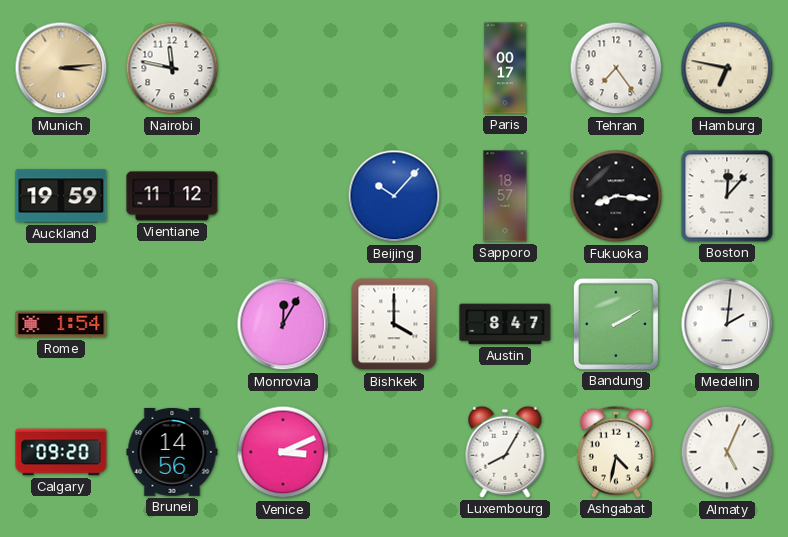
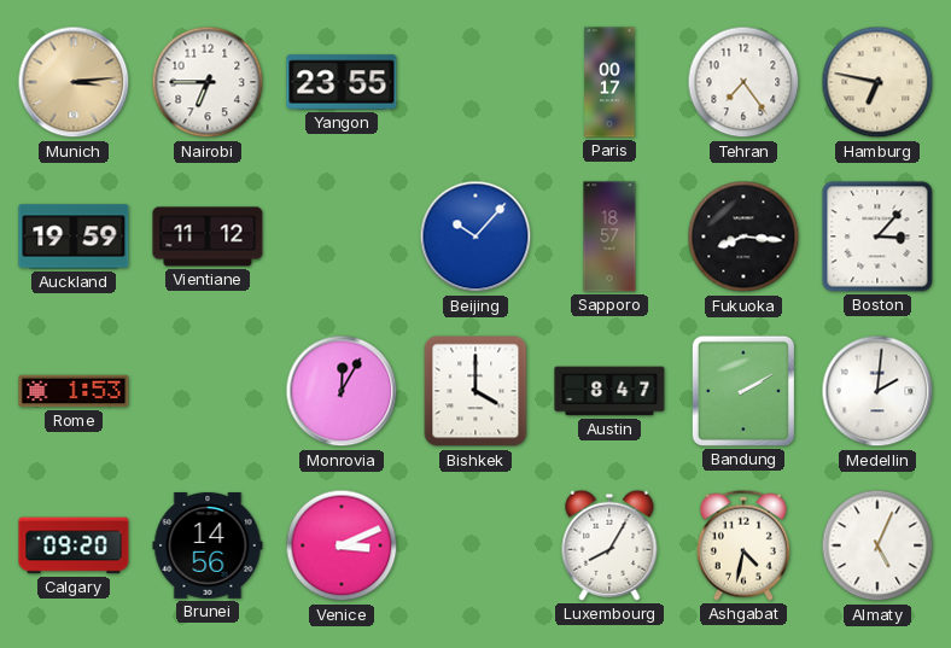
Nairobi: 11:47 -> 6:45 (208, 82)
Yangon: none -> 23:55 (342, 82)
Boston: 12:07 -> 3:07 (877, 237)
Rome: 1:54 -> 1:53 (74, 391)
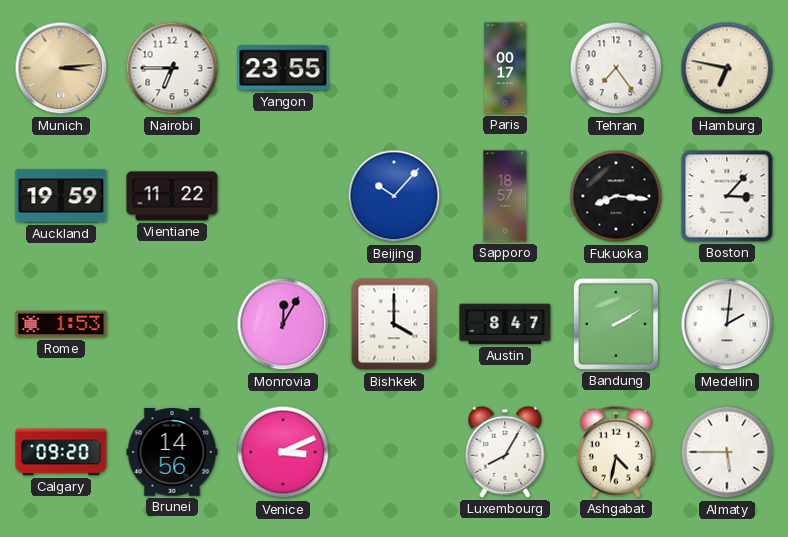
Vientiane: 11:12 -> 11:22 (172, 196)
Almaty: 5:04 -> 5:45 (727, 452)
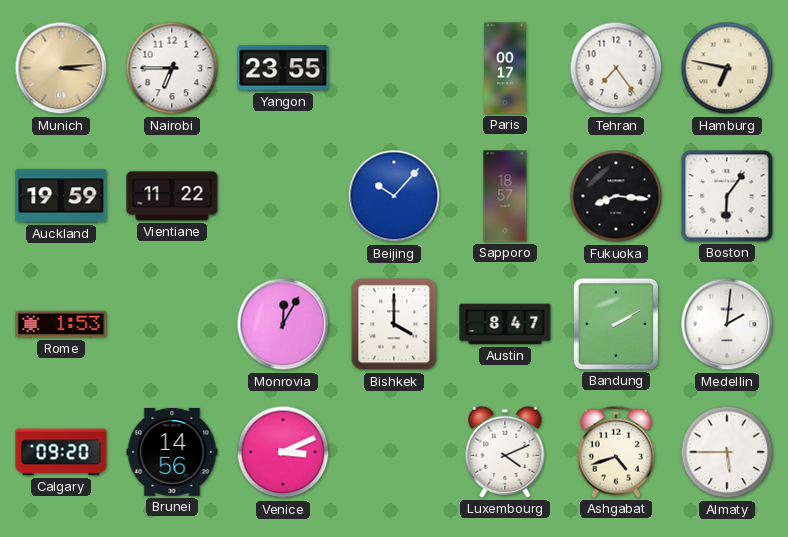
Boston: 3:07 -> 6:06 (727, 196)
Luxembourg: 8:05 -> 4:11 (505, 452)
Ashgabat: 4:32 -> 4:42 (616, 452)
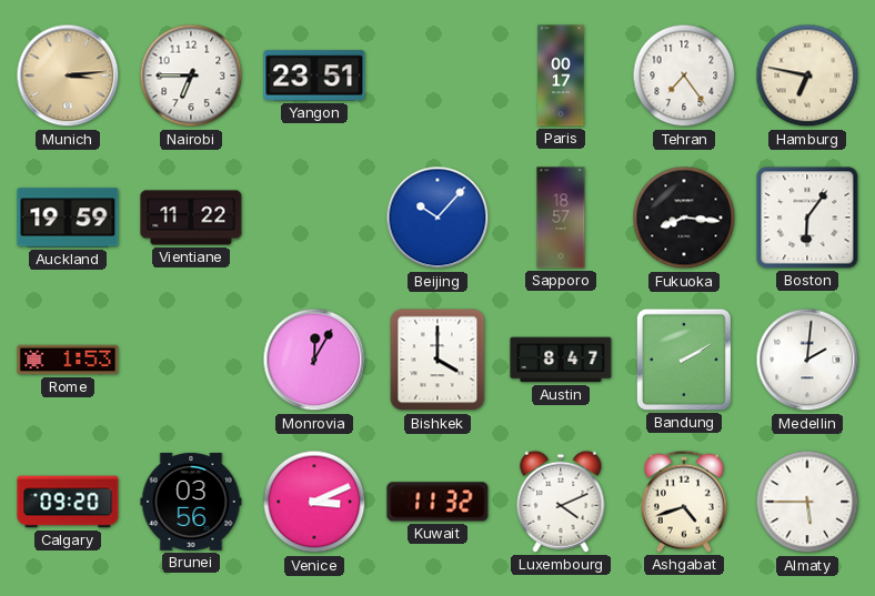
Yangon: 23:55 -> 23:51 (314, 75)
Brunei: 14:56 -> 03:56 (191, 502)
Kuwait: none -> 11:32 (438, 502)
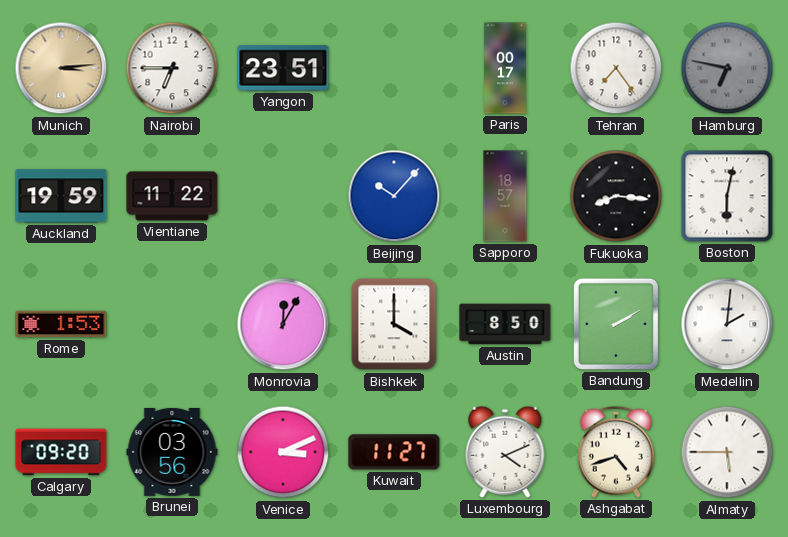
Hamburg dial: cream -> grey (727, 68)
Boston: 6:06 -> 6:02 (727, 196)
Austin: 8:47 -> 8:50 (505, 324)
Kuwait: 11:32 -> 11:27 (394, 452)
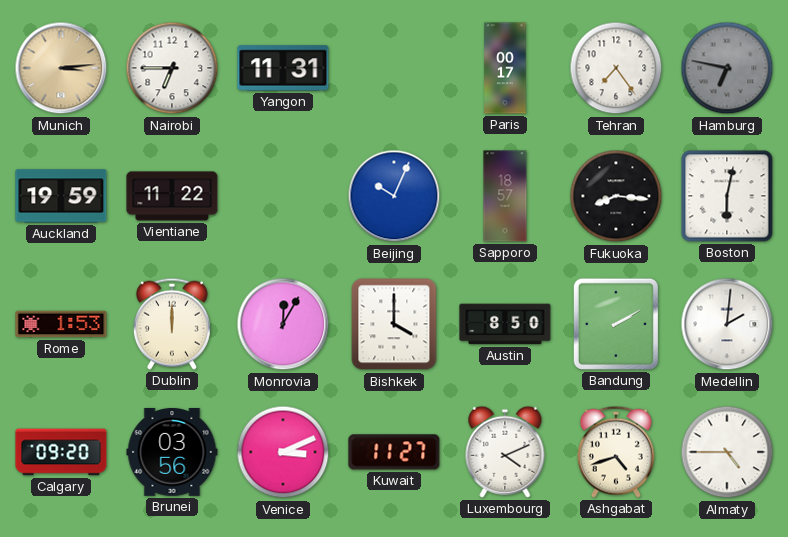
Yangon: 23:51 -> 11:31 (283, 68)
Beijing: 10:07 -> 10:04 (394, 196)
Dublin: none -> 12:00 (172, 324)
Almaty: 5:45 -> 4:45 (727, 452)
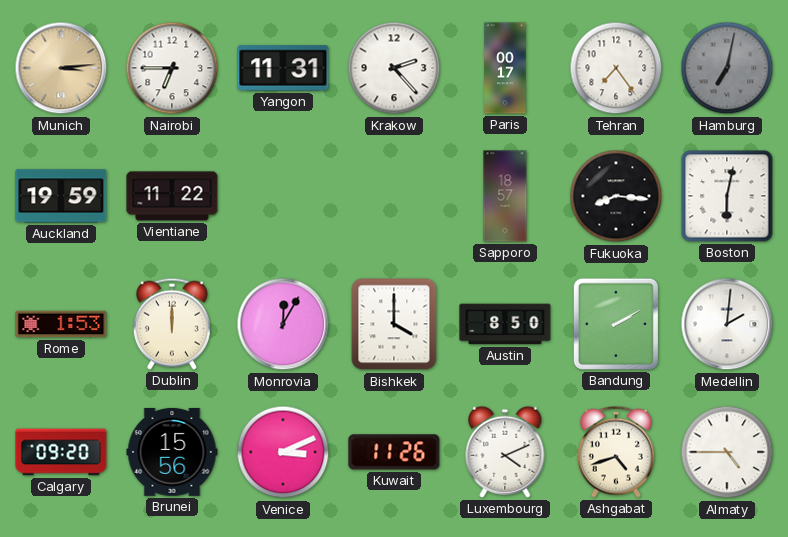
Krakow: none -> 2:23 (394, 68)
Hamburg: 6:47 -> 7:02 (727, 68)
Beijing: 10:04 -> none (394, 196)
Brunei: 03:56 -> 15:56 (172, 452)
Kuwait: 11:27 -> 11:26 (394, 452)
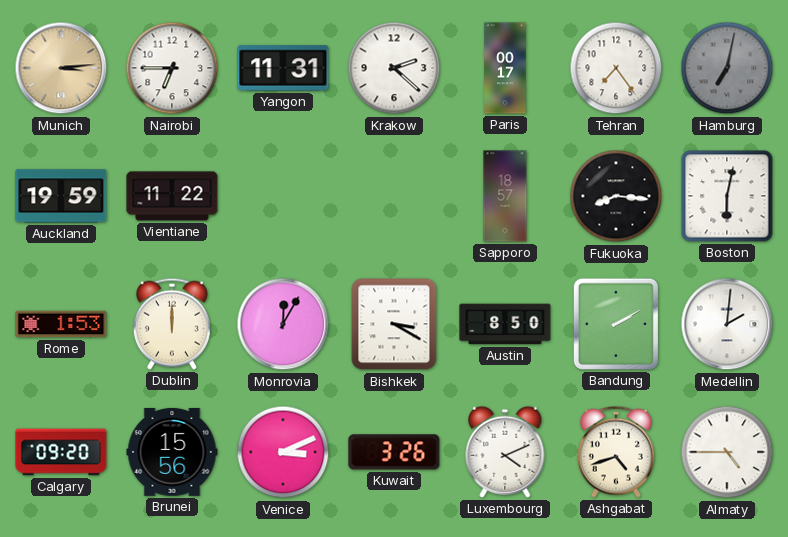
Krakow: 2:23 -> 2:22 (394, 68)
Bishkek: 4:00 -> 3:20 (394, 324)
Kuwait: 11:26 -> 3:26 (394, 452)
